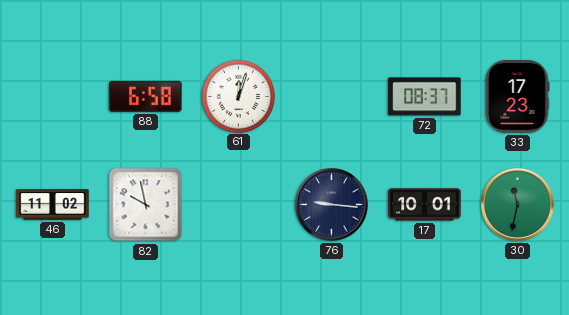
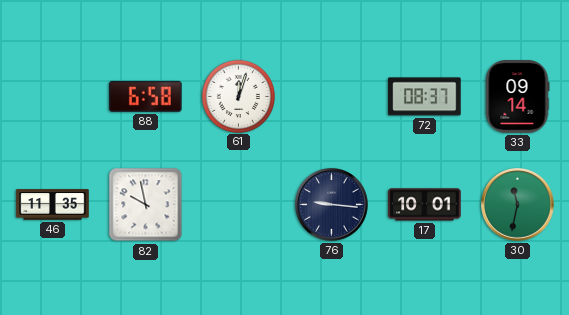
33: 17:23 -> 09:14 (517, 97)
46: 11:02 -> 11:35 (53, 205)
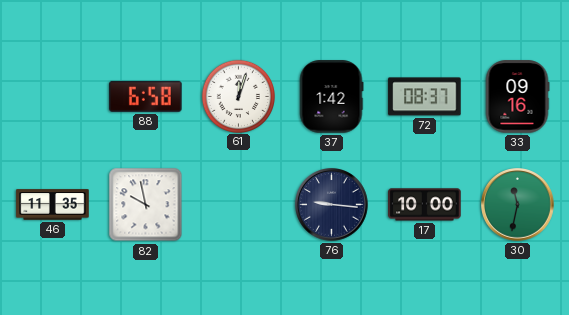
37: none -> 1:42 (332, 97)
33: 09:14 -> 09:16 (517, 97)
17: 10:01 -> 10:00 (425, 205)
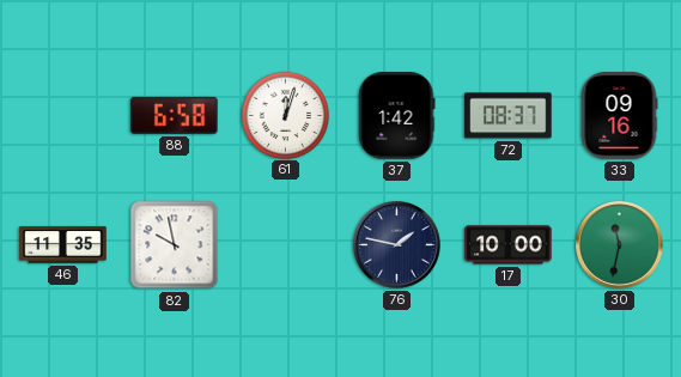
76: 9:16 -> 1:47 (397, 245)
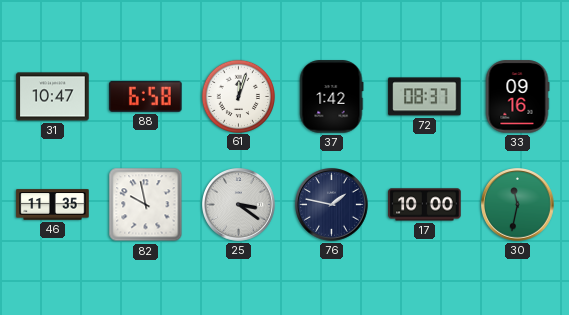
31: none -> 10:47 (53, 97)
25: none -> 3:21 (239, 205)
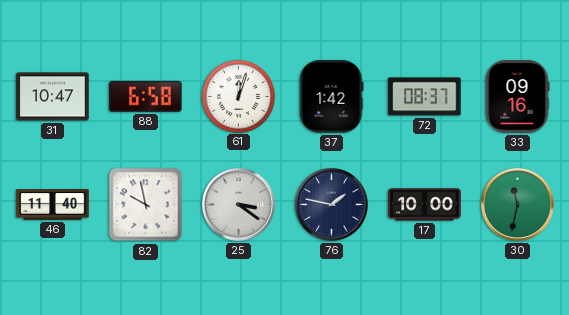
46: 11:35 -> 11:40 (53, 205)
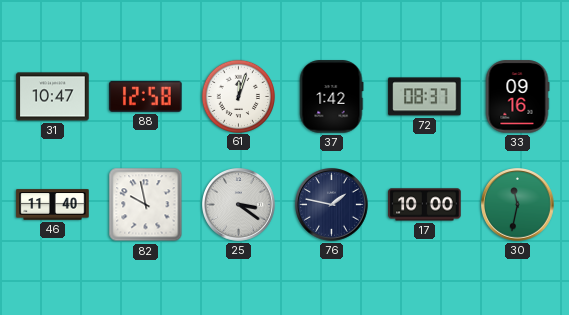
88: 6:58 -> 12:58 (146, 96)
